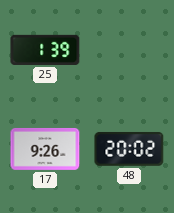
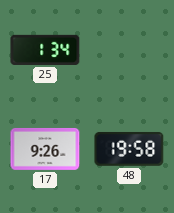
25: 1:39 -> 1:34 (45, 50)
48: 20:02 -> 19:58 (129, 149)
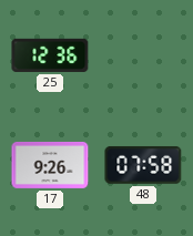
25: 1:34 -> 12:36 (50, 55)
48: 19:58 -> 07:58 (143, 165)
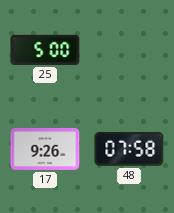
25: 12:36 -> 5:00 (45, 50)
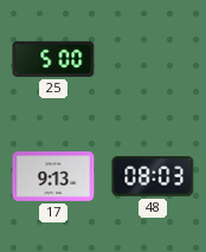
17: 9:26 -> 9:13 (53, 176)
48: 07:58 -> 08:03 (153, 176)
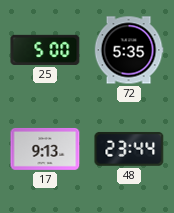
72: none -> 5:35 (129, 50)
48: 08:03 -> 23:44 (129, 149)
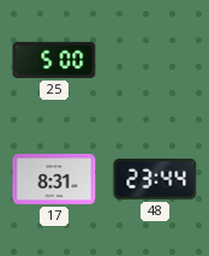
72: 5:35 -> none (129, 50)
17: 9:13 -> 8:31 (54, 179)
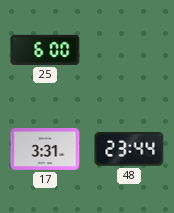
25: 5:00 -> 6:00 (45, 50)
17: 8:31 -> 3:31 (45, 149)
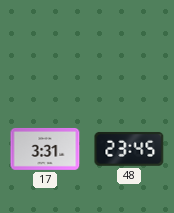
25: 6:00 -> none (45, 50)
48: 23:44 -> 23:45 (129, 149)
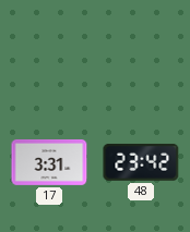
48: 23:45 -> 23:42 (141, 162)
